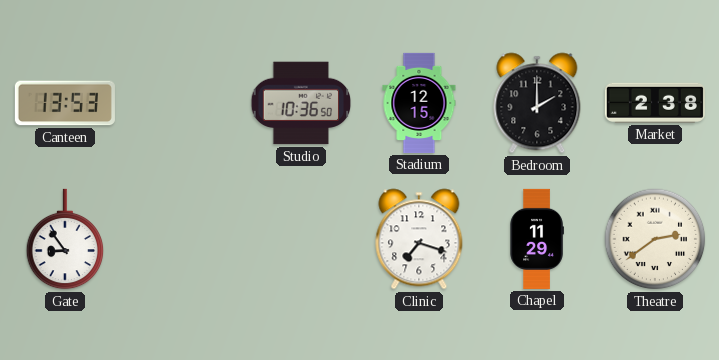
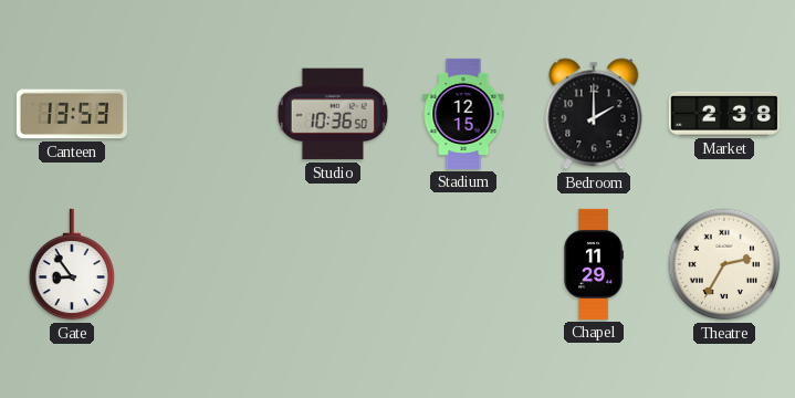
Clinic: 7:18 -> none (419, 239)
Theatre: 2:39 -> 2:35 (724, 264)
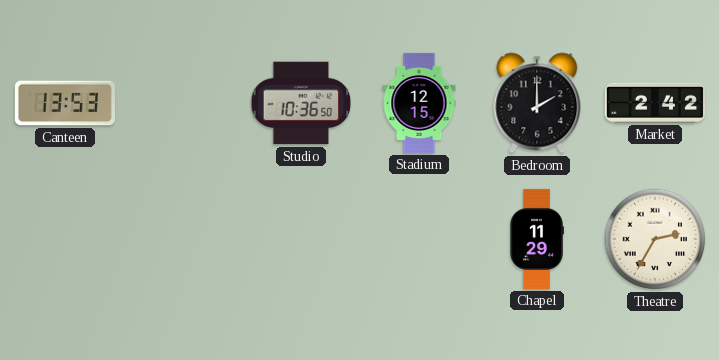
Market: 2:38 -> 2:42 (655, 103)
Gate: 8:54 -> none (72, 264)
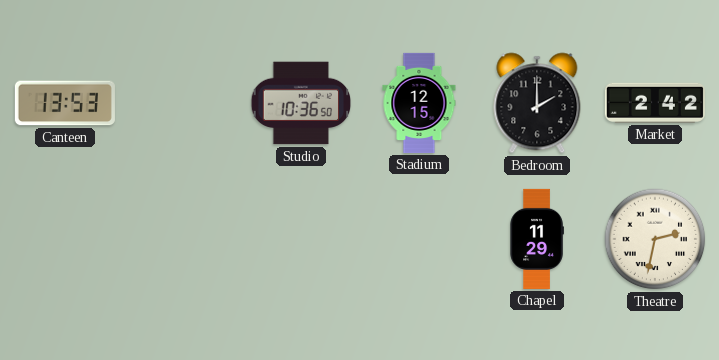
Theatre: 2:35 -> 2:32 (655, 239)
